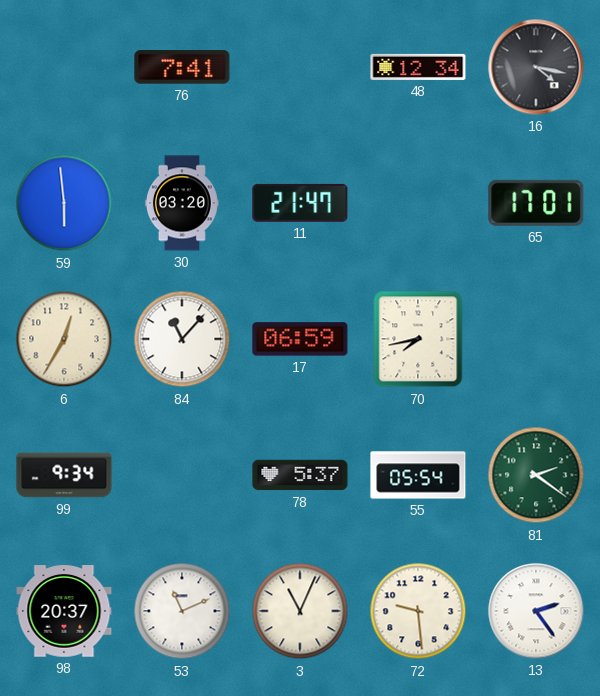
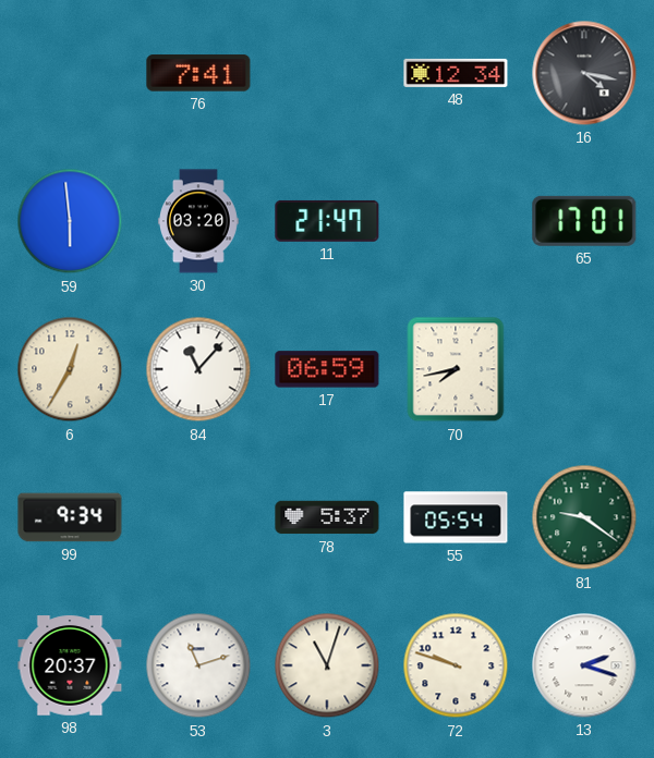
81: 2:21 -> 9:21 (584, 517)
53: 11:11 -> 11:12 (198, 665)
3: 11:04 -> 11:03 (327, 665)
72: 9:29 -> 9:48 (456, 665)
13: 2:24 -> 2:18 (584, 665)
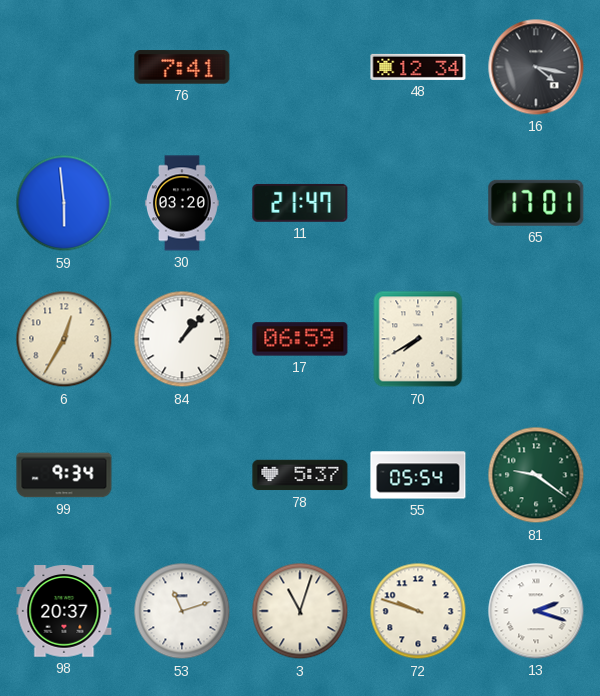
84: 11:07 -> 1:07 (182, 339)
70: 7:43 -> 7:40 (418, 339)
